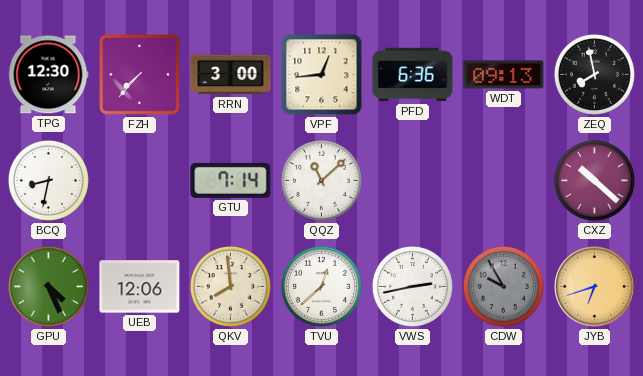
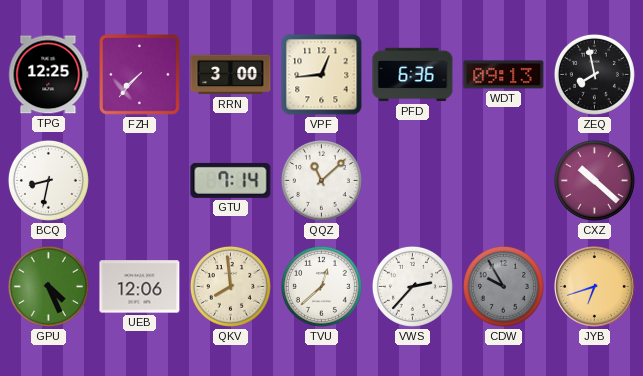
TPG: 12:30 -> 12:25 (49, 75)
VWS: 2:43 -> 2:37 (412, 286)
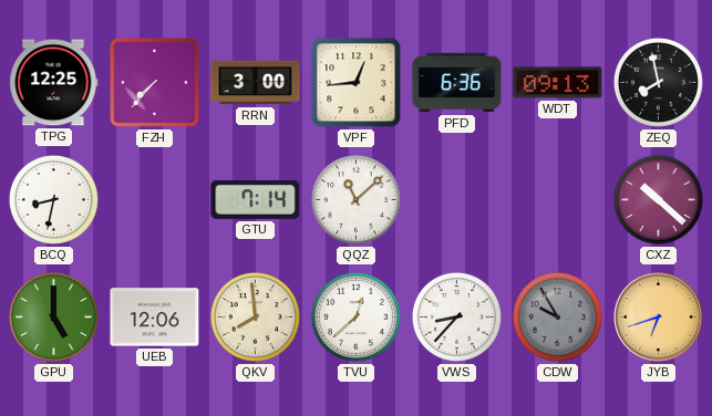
GPU: 4:26 -> 5:00 (53, 316)
VWS: 2:37 -> 8:37 (456, 316)
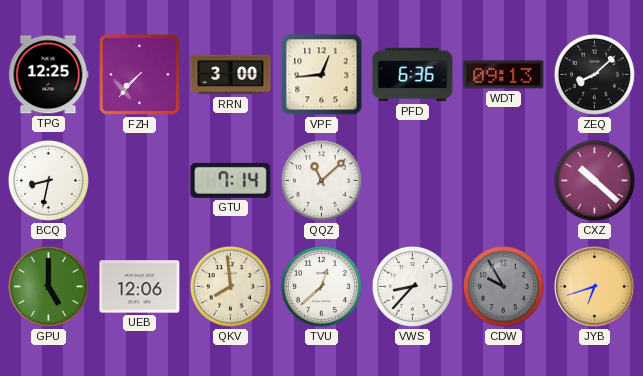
ZEQ: 7:58 -> 8:08 (594, 74)
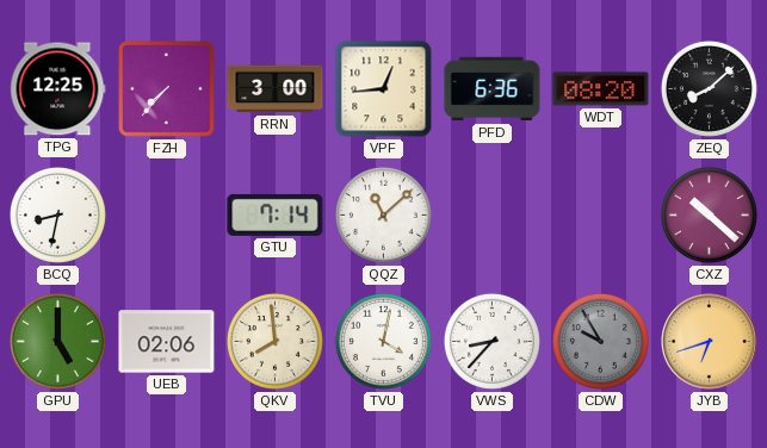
WDT: 09:13 -> 08:20 (601, 89)
UEB: 12:06 -> 02:06 (167, 342)
TVU: 12:38 -> 4:02 (383, 341)
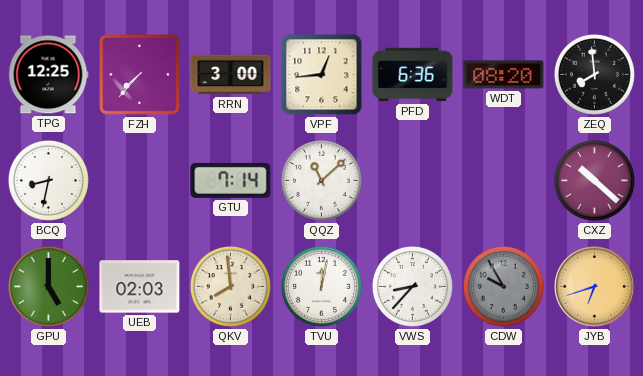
ZEQ: 8:08 -> 7:59 (594, 74)
UEB: 02:06 -> 02:03 (140, 287)
TVU: 4:02 -> 12:02 (321, 286)
